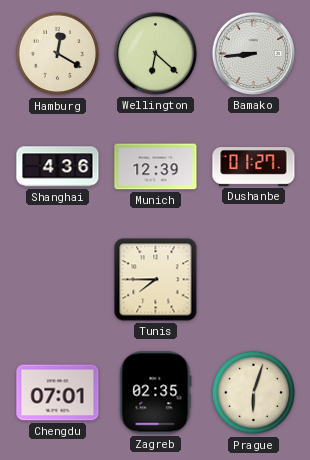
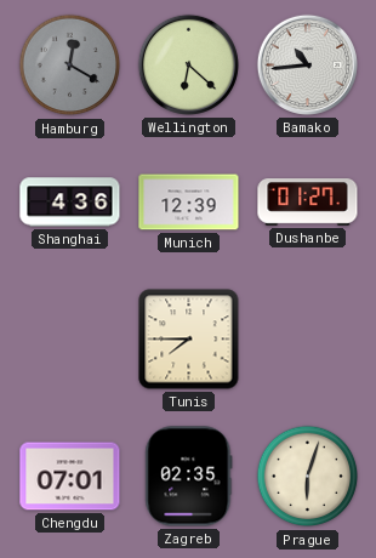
Hamburg dial: cream -> grey (70, 66)
Bamako: 8:44 -> 10:44 (307, 64)
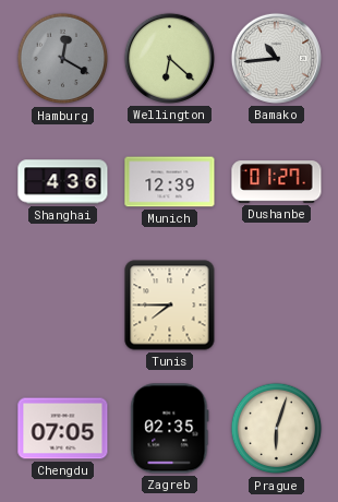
Chengdu: 07:01 -> 07:05 (63, 429)
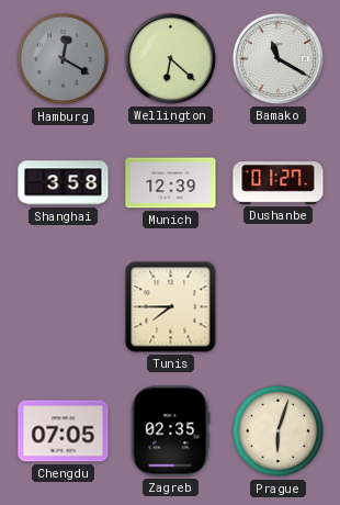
Bamako: 10:44 -> 11:20 (277, 58)
Shanghai: 4:36 -> 3:58 (64, 183)
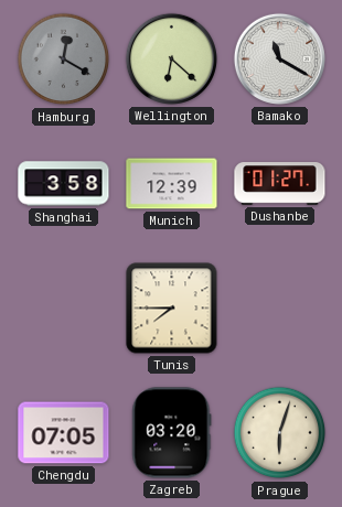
Zagreb: 02:35 -> 03:20 (172, 433)
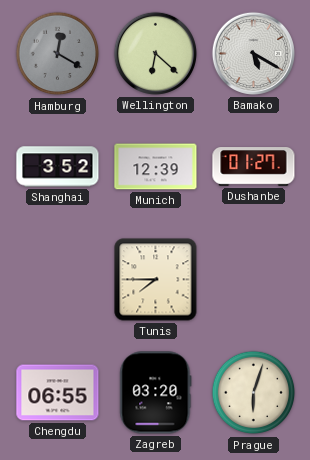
Bamako: 11:20 -> 5:20 (253, 53)
Shanghai: 3:58 -> 3:52 (58, 167)
Chengdu: 07:05 -> 06:55 (58, 393)
